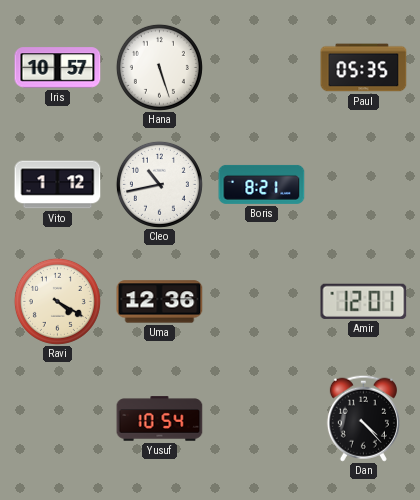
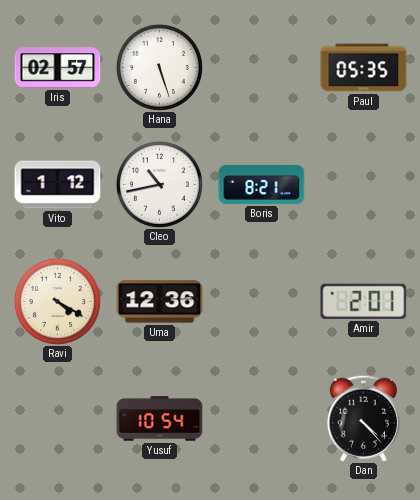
Iris: 10:57 -> 02:57 (58, 68)
Amir: 12:01 -> 2:01 (364, 301)
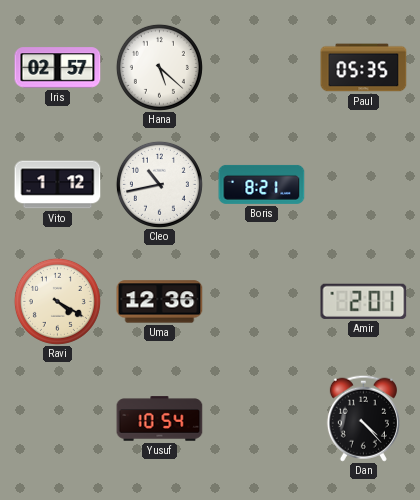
Hana: 5:27 -> 5:22 (159, 67)
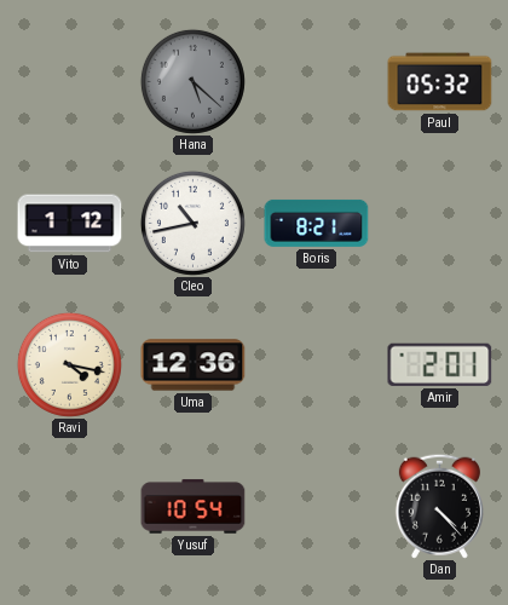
Iris: 02:57 -> none (58, 68)
Hana dial: white -> grey (192, 81)
Paul: 05:35 -> 05:32 (440, 82)
Ravi: 4:20 -> 4:17 (69, 364)
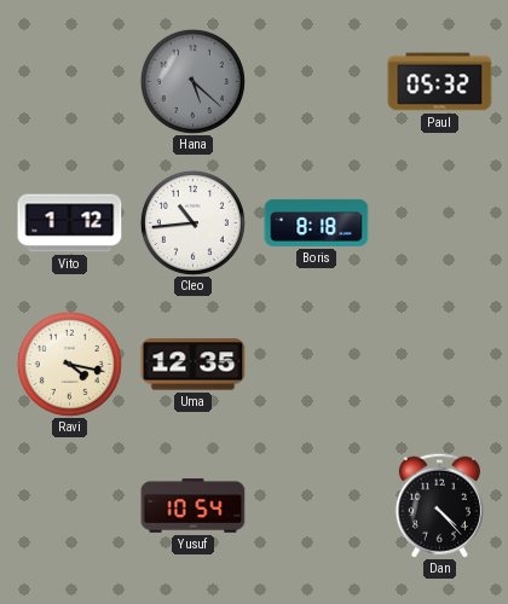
Cleo: 10:43 -> 10:44 (192, 222)
Boris: 8:21 -> 8:18 (317, 222)
Uma: 12:36 -> 12:35 (194, 365)
Amir: 2:01 -> none (440, 364)
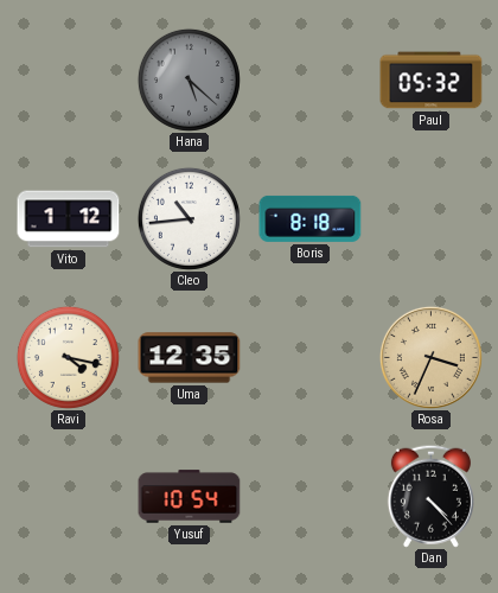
Rosa: none -> 3:34 (430, 357)
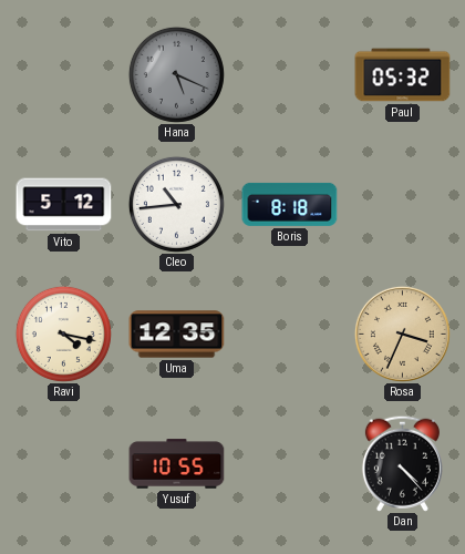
Hana: 5:22 -> 5:19 (176, 74)
Vito: 1:12 -> 5:12 (64, 205)
Yusuf: 10:54 -> 10:55 (177, 464)
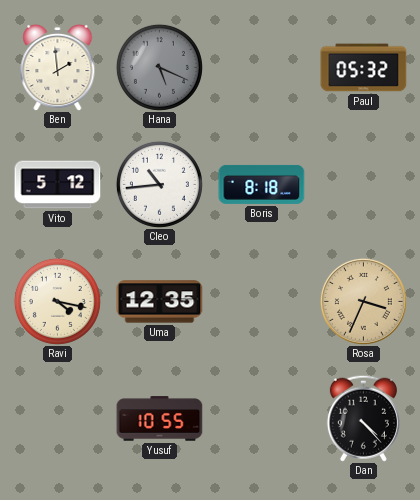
Ben: none -> 1:59 (58, 67)
